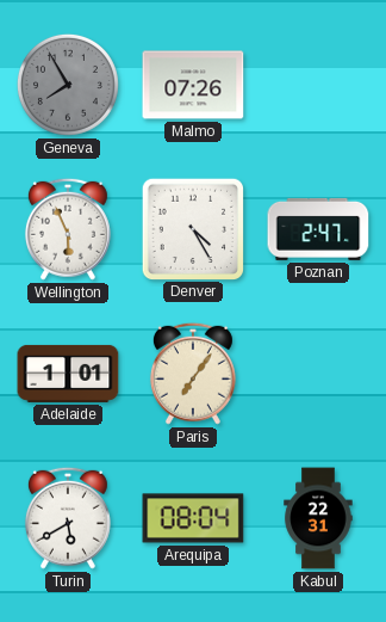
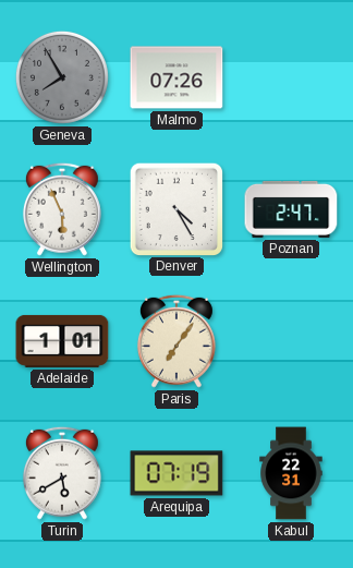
Arequipa: 08:04 -> 07:19 (176, 473)
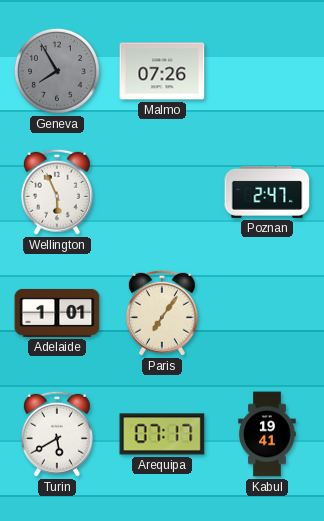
Denver: 4:25 -> none (175, 208)
Arequipa: 07:19 -> 07:17 (162, 434)
Kabul: 22:31 -> 19:41 (267, 434)
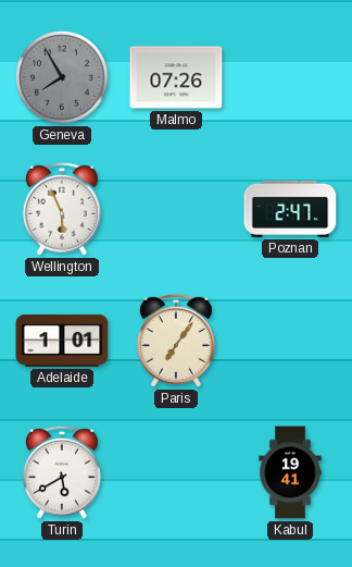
Arequipa: 07:17 -> none (162, 434)
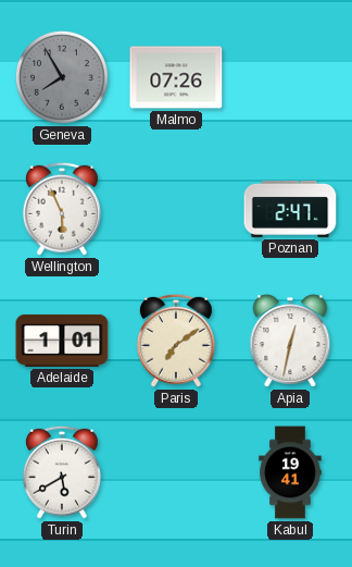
Paris: 7:06 -> 7:09 (176, 341)
Apia: none -> 12:32 (290, 341)
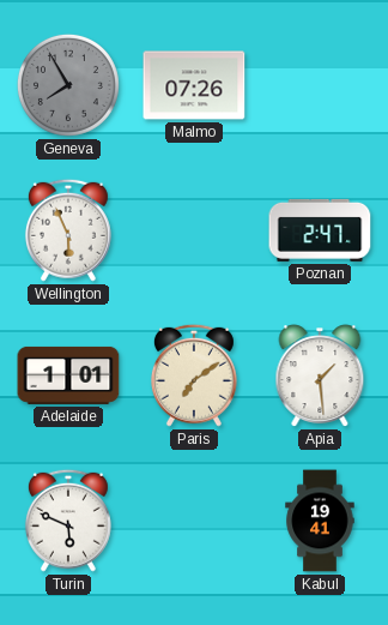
Apia: 12:32 -> 1:29 (320, 375)
Turin: 5:40 -> 5:49 (68, 521)
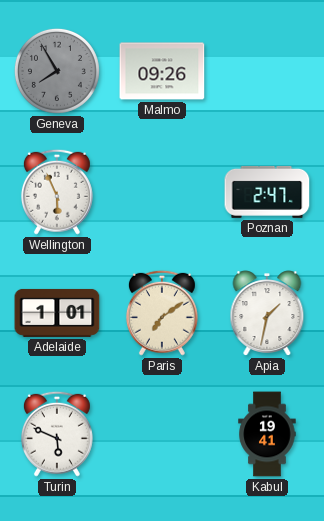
Malmo: 07:26 -> 09:26 (162, 71)
Apia: 1:29 -> 1:32 (267, 313)
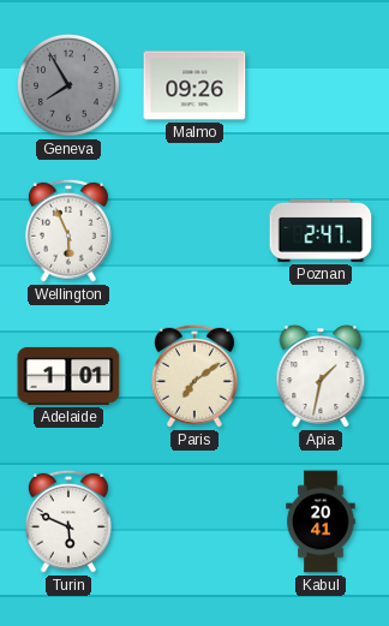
Kabul: 19:41 -> 20:41 (321, 521)
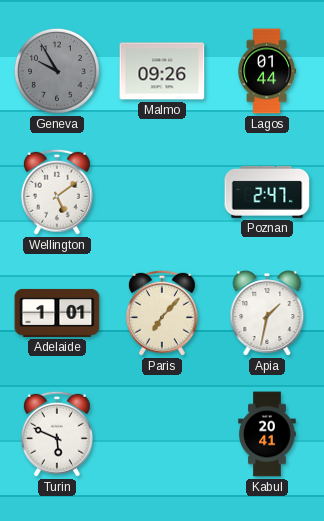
Geneva: 7:55 -> 9:55 (57, 71)
Lagos: none -> 01:44 (266, 71)
Wellington: 5:56 -> 5:09 (57, 192)
Paris: 7:09 -> 7:07 (162, 313)
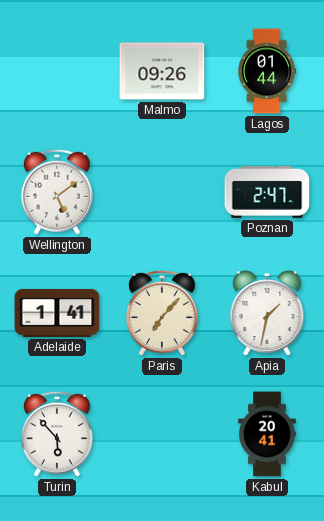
Geneva: 9:55 -> none (57, 71)
Adelaide: 1:01 -> 1:41 (57, 313)
Turin: 5:49 -> 5:53 (57, 434)
